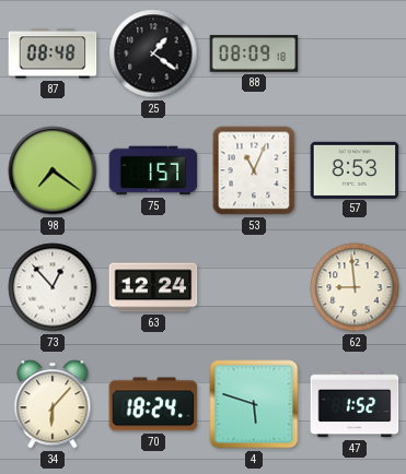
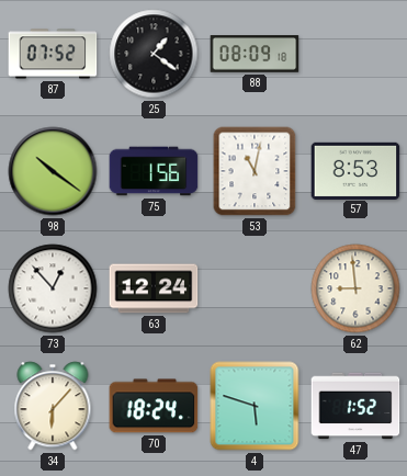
87: 08:48 -> 07:52 (53, 54)
98: 7:21 -> 10:21 (53, 171)
75: 1:57 -> 1:56 (154, 171)
53: 11:04 -> 11:02 (255, 171)
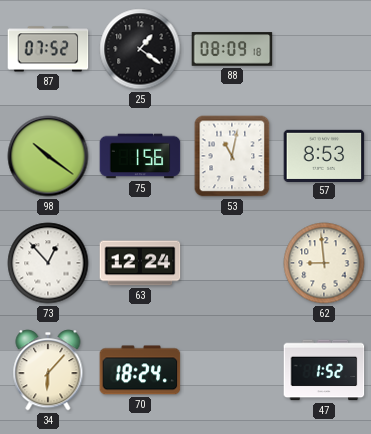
4: 5:48 -> none (255, 406)
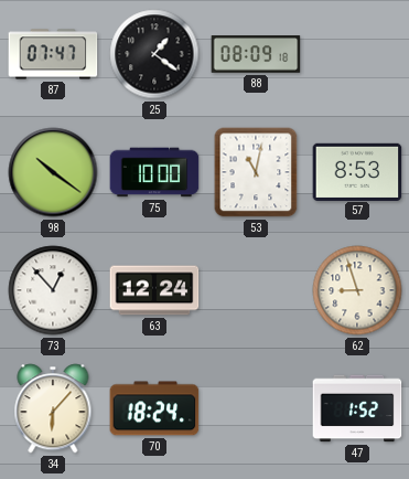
87: 07:52 -> 07:47 (53, 54)
75: 1:56 -> 10:00 (154, 172)
62: 8:59 -> 8:57 (357, 290)
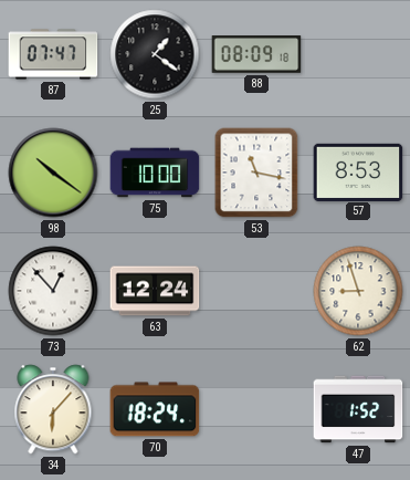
53: 11:02 -> 11:17 (256, 173)
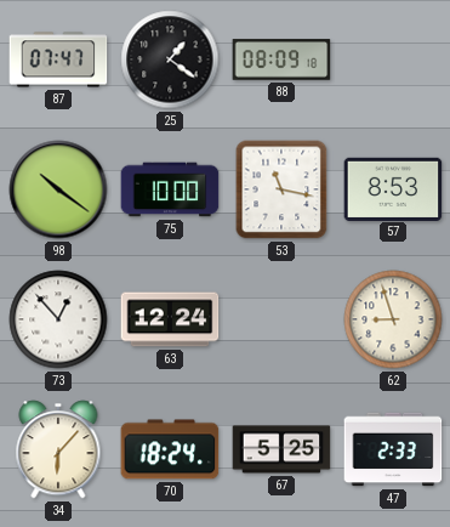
67: none -> 5:25 (281, 449)
47: 1:52 -> 2:33 (393, 449)
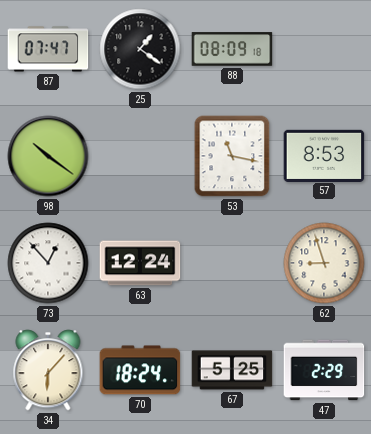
75: 10:00 -> none (170, 189)
47: 2:33 -> 2:29 (324, 370)
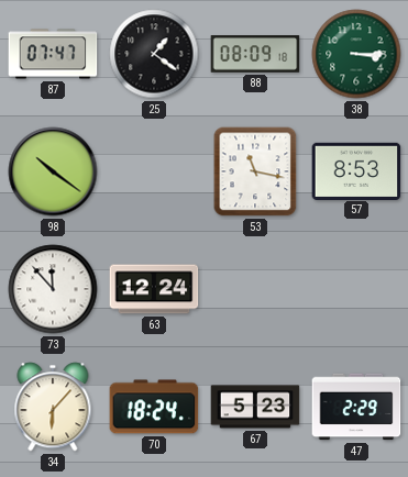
38: none -> 3:15 (356, 54)
73: 12:53 -> 11:53 (53, 289)
62: 8:57 -> none (324, 263)
67: 5:25 -> 5:23 (255, 407)
